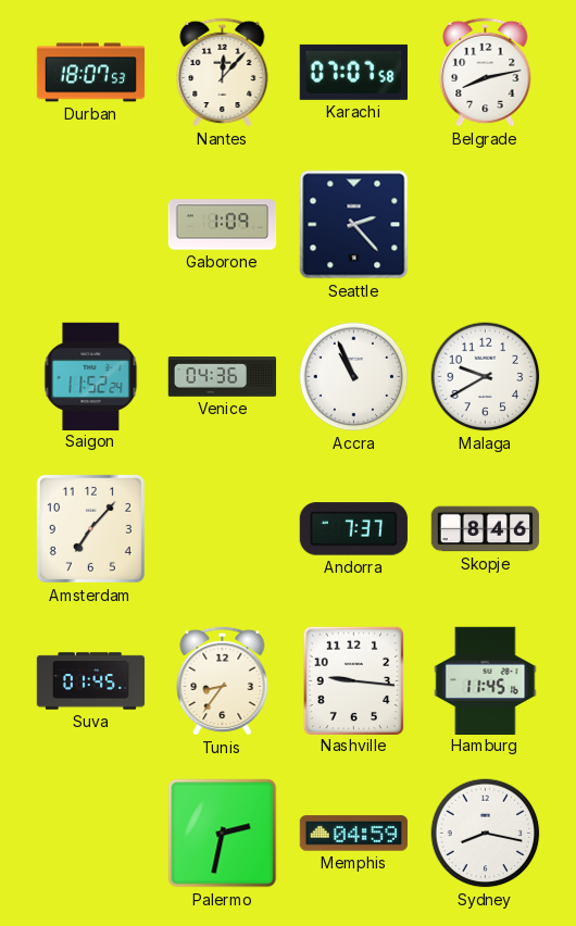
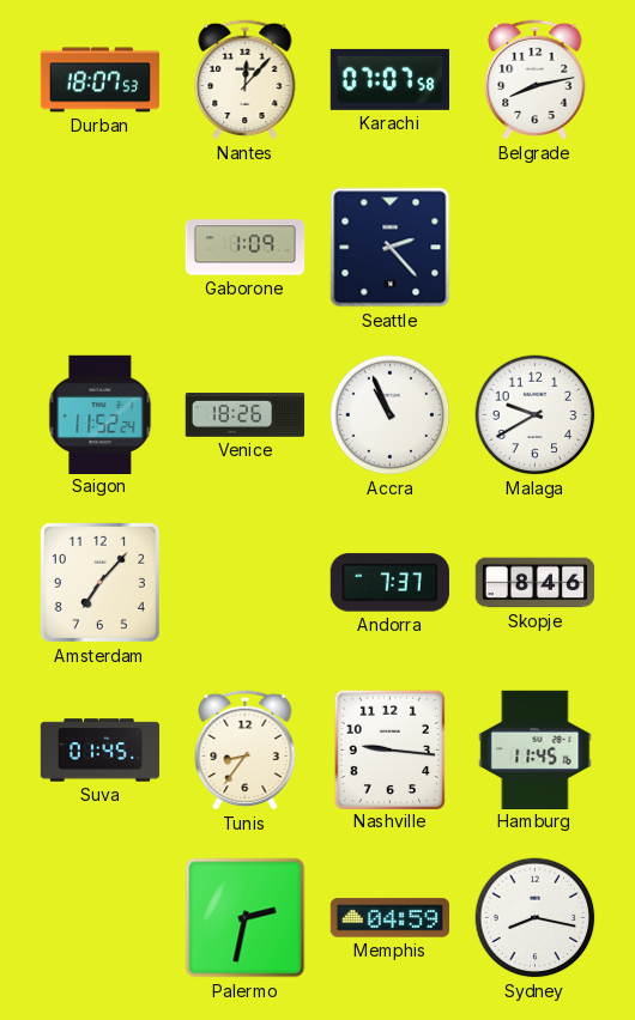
Venice: 04:36 -> 18:26 (246, 415)
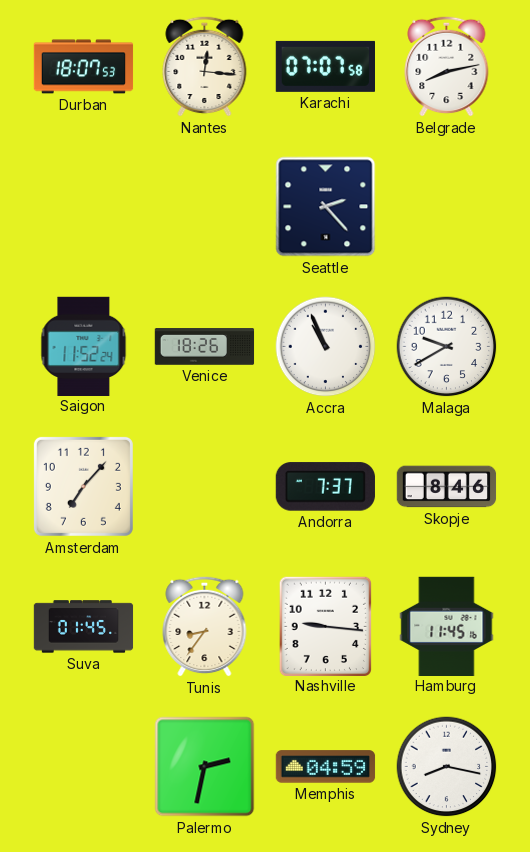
Nantes: 12:07 -> 12:16 (205, 66)
Gaborone: 1:09 -> none (246, 248)
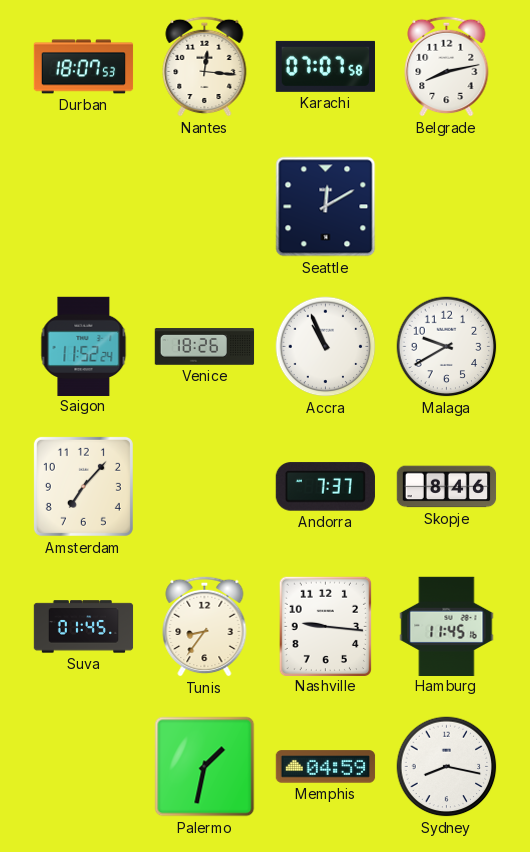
Seattle: 2:23 -> 12:10 (326, 207)
Palermo: 2:32 -> 1:32 (205, 767)
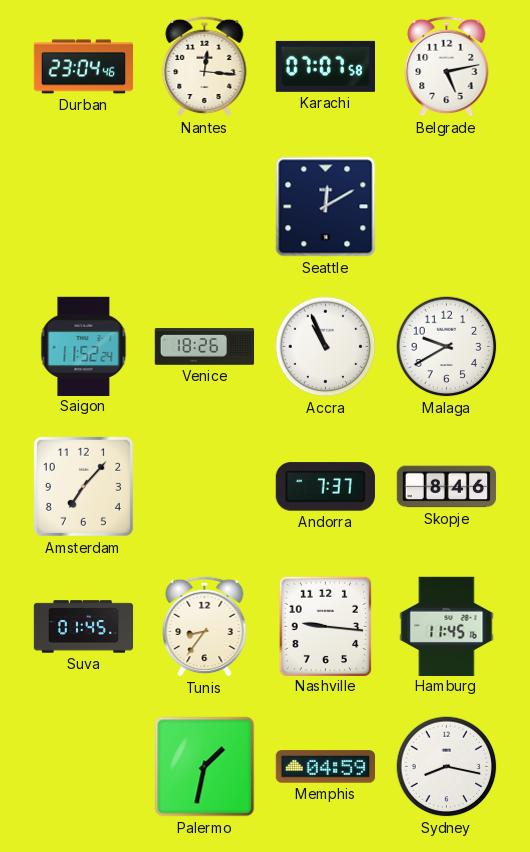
Durban: 18:07 -> 23:04 (84, 67)
Belgrade: 8:13 -> 5:13 (447, 66)
